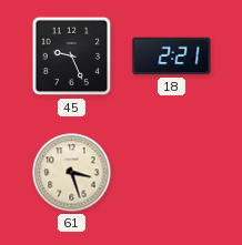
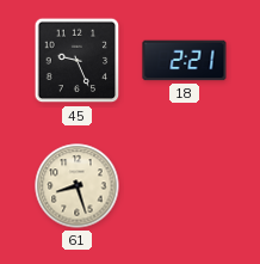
61: 3:27 -> 8:27 (78, 186)
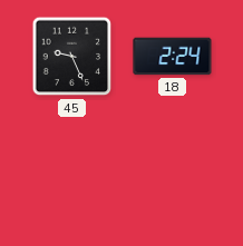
18: 2:21 -> 2:24 (173, 57)
61: 8:27 -> none (78, 186)
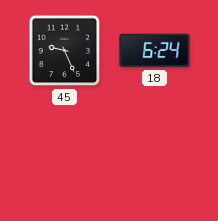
18: 2:24 -> 6:24 (155, 51)
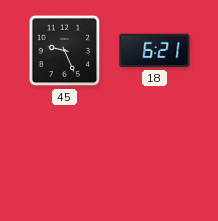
18: 6:24 -> 6:21 (155, 51)
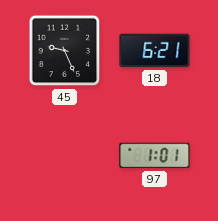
97: none -> 1:01 (155, 156)
